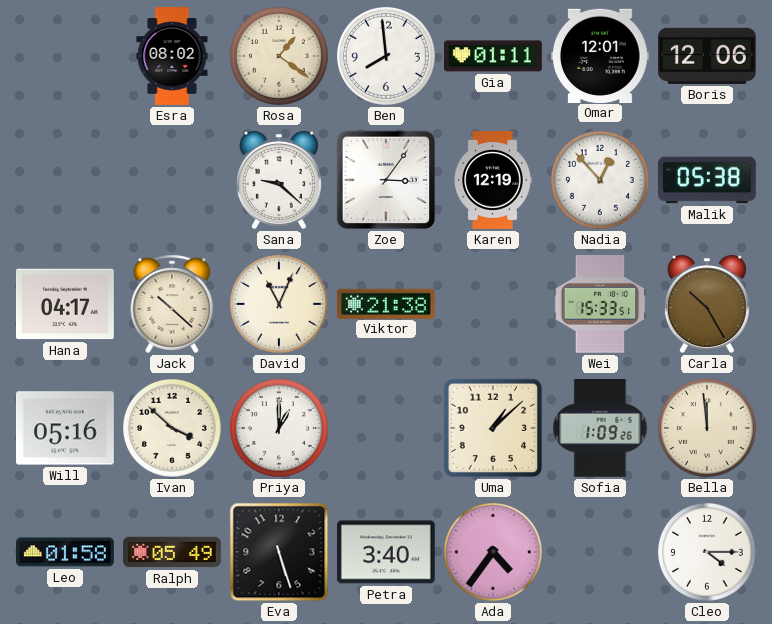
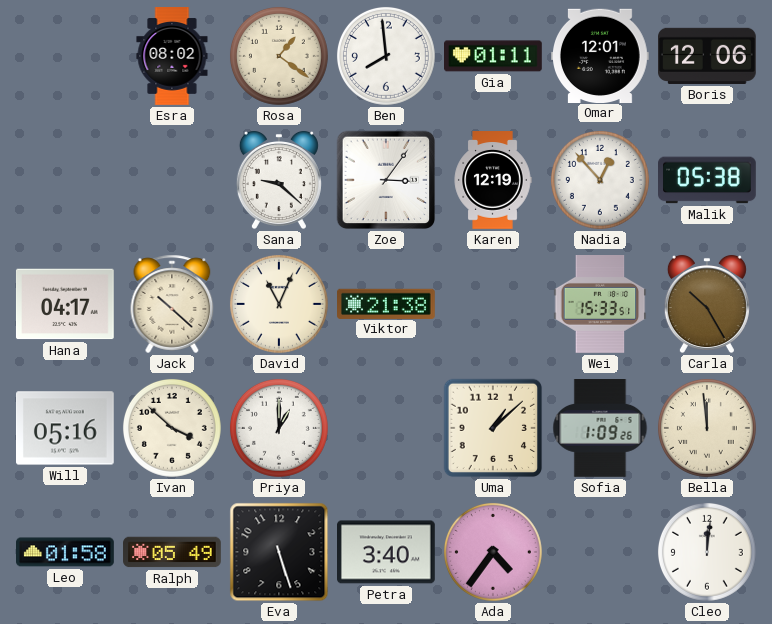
Cleo: 4:15 -> 12:01 (707, 552)
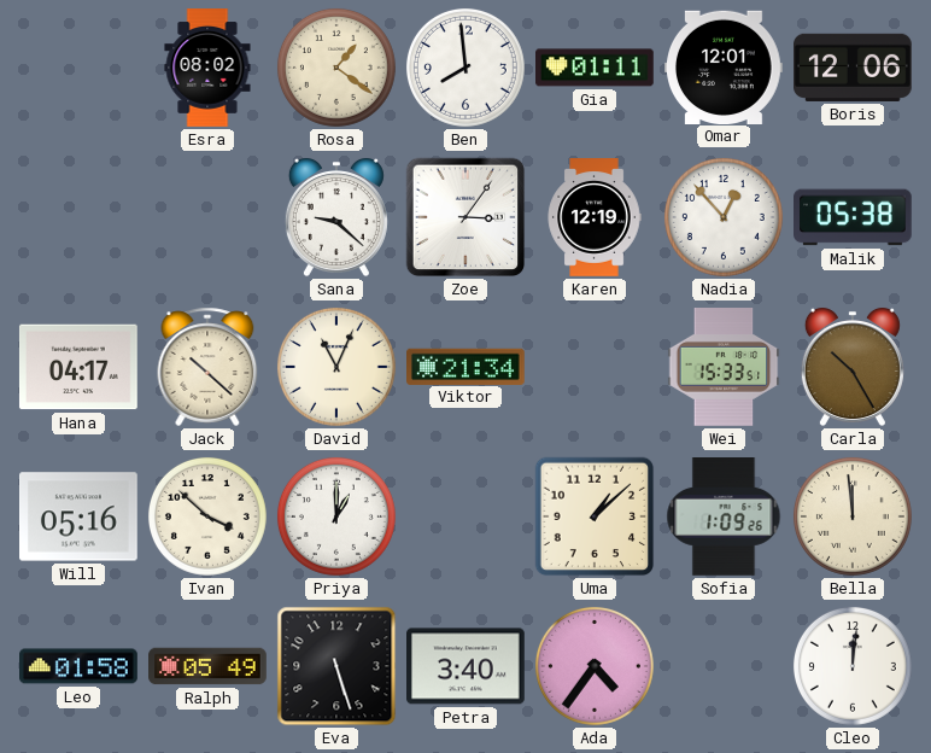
Viktor: 21:38 -> 21:34 (467, 366)
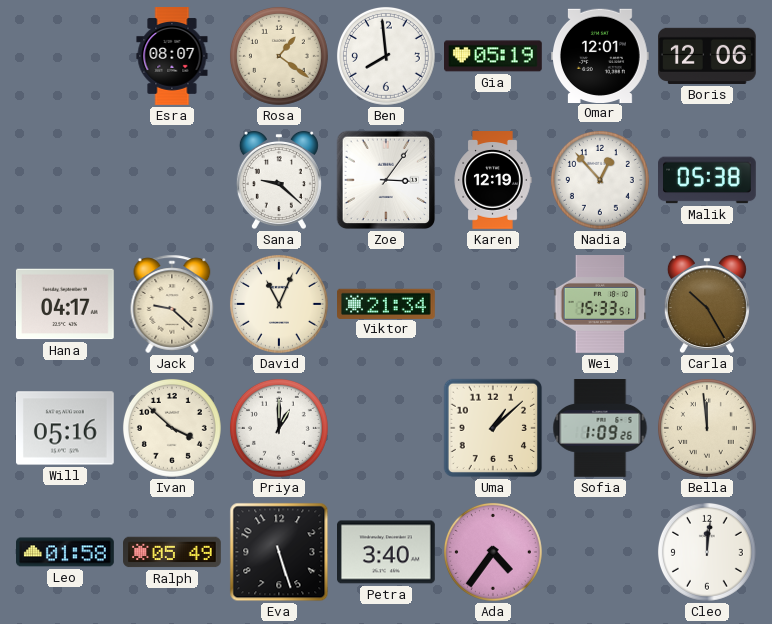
Esra: 08:02 -> 08:07 (172, 56)
Gia: 01:11 -> 05:19 (494, 56)
Jack: 10:22 -> 9:22 (172, 304)
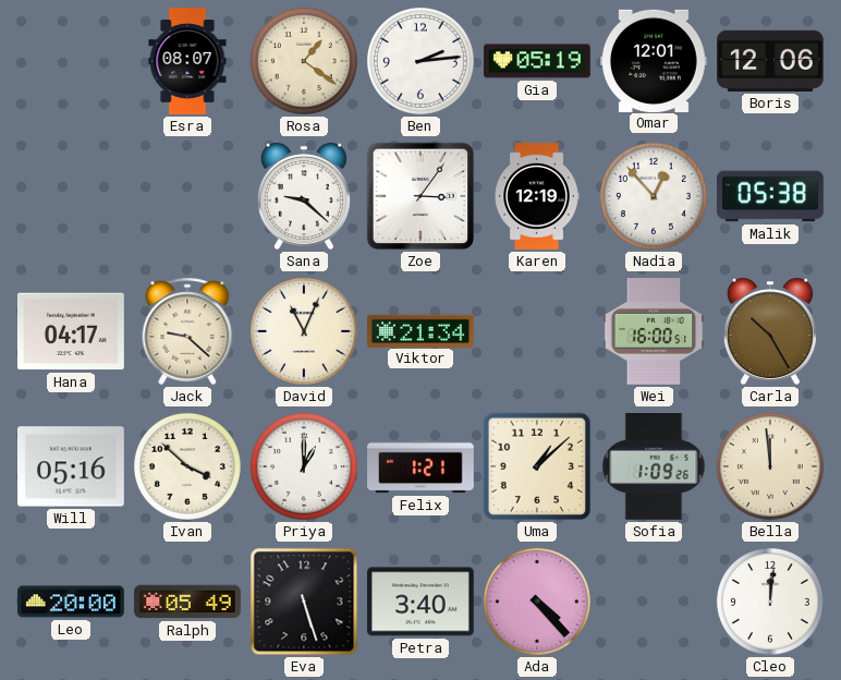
Ben: 7:59 -> 2:14 (421, 61)
Wei: 15:33 -> 16:00 (654, 332)
Felix: none -> 1:21 (422, 466)
Leo: 01:58 -> 20:00 (72, 602)
Ada: 4:36 -> 4:23 (537, 602)
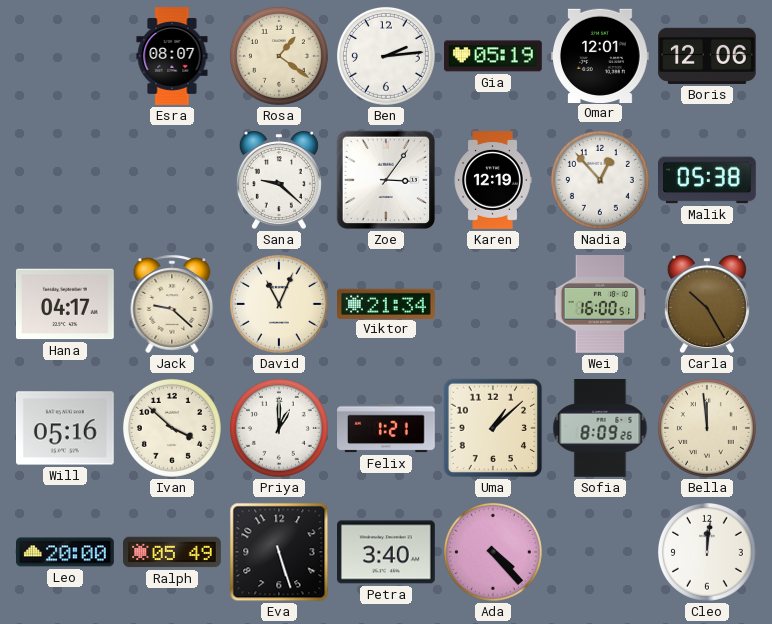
Sofia: 1:09 -> 8:09 (600, 429)
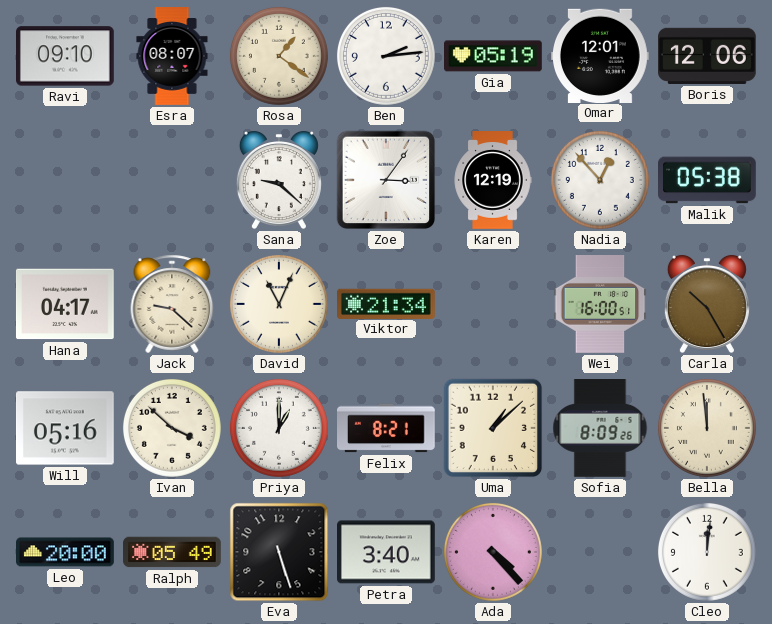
Ravi: none -> 09:10 (66, 56)
Felix: 1:21 -> 8:21 (387, 428)
